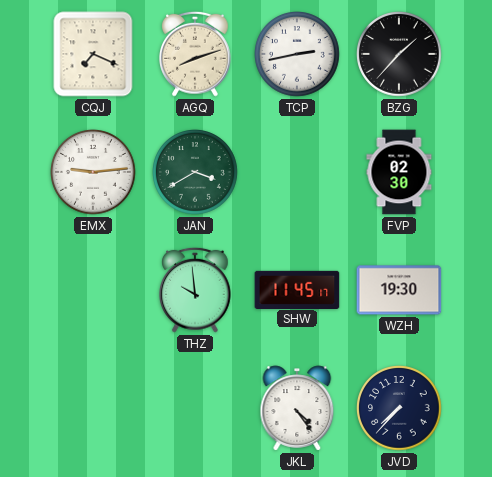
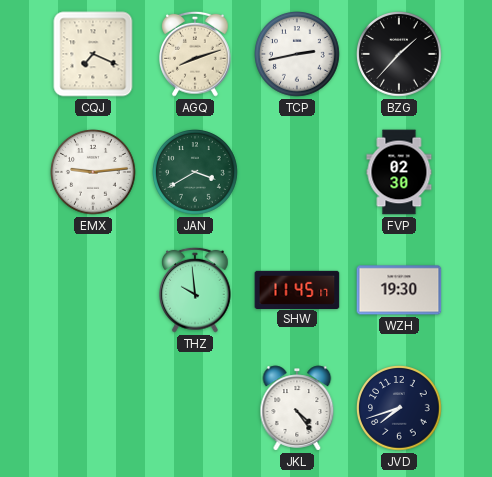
JVD: 7:37 -> 7:42 (399, 409)
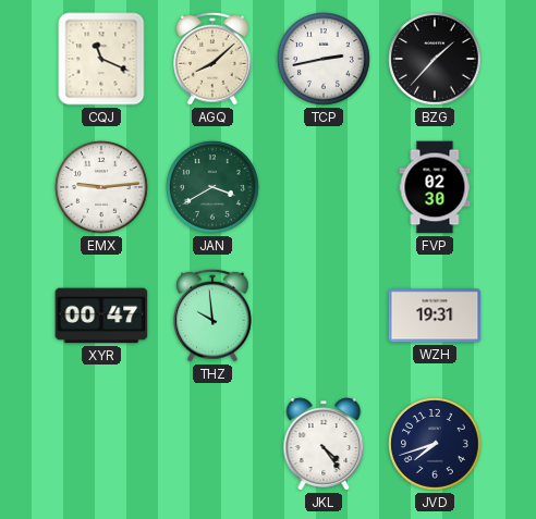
CQJ: 7:19 -> 11:19 (101, 59)
AGQ: 8:12 -> 8:08 (214, 59)
XYR: none -> 00:47 (101, 316)
SHW: 11:45 -> none (297, 289)
WZH: 19:30 -> 19:31 (435, 316)
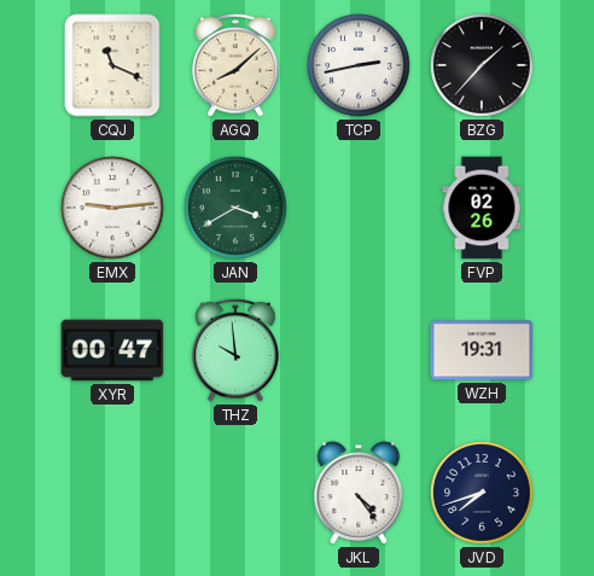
FVP: 02:30 -> 02:26 (482, 208)
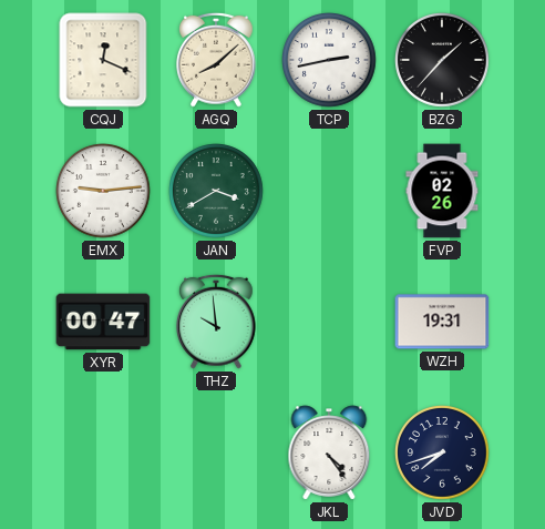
CQJ: 11:19 -> 12:19 (103, 60)
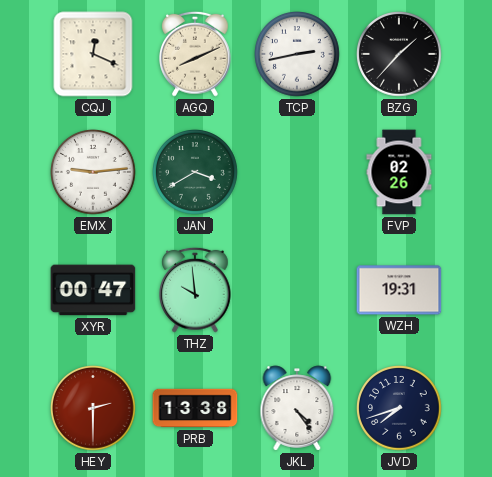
AGQ: 8:08 -> 8:11 (196, 54)
HEY: none -> 2:30 (93, 409)
PRB: none -> 13:38 (195, 408)
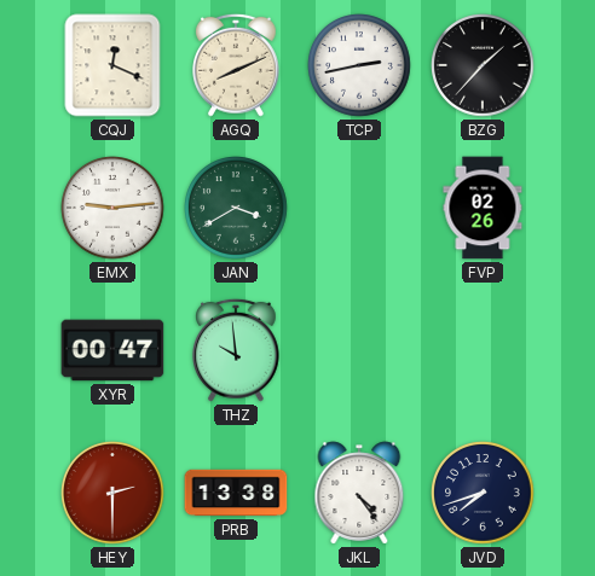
WZH: 19:31 -> none (399, 290)
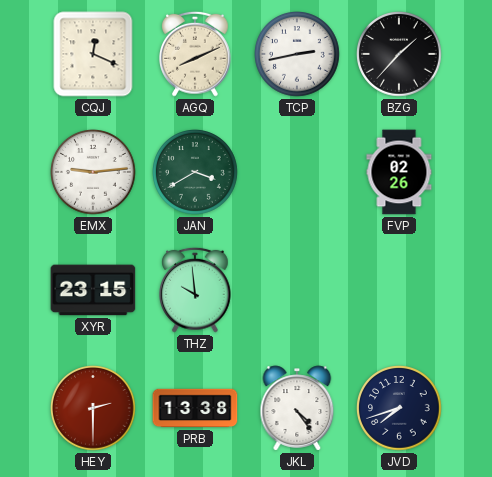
XYR: 00:47 -> 23:15 (93, 290)
